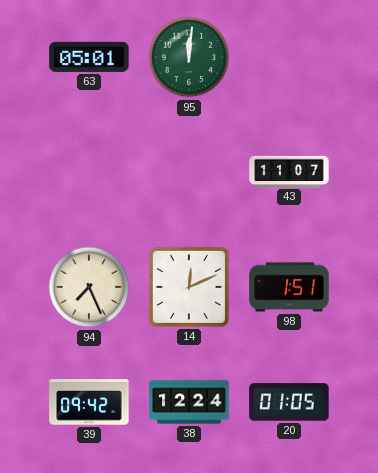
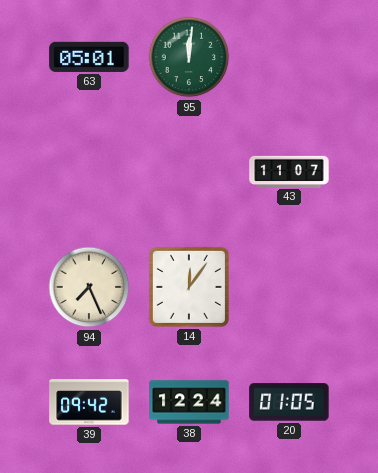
14: 12:11 -> 12:06 (189, 287)
98: 1:51 -> none (289, 287)
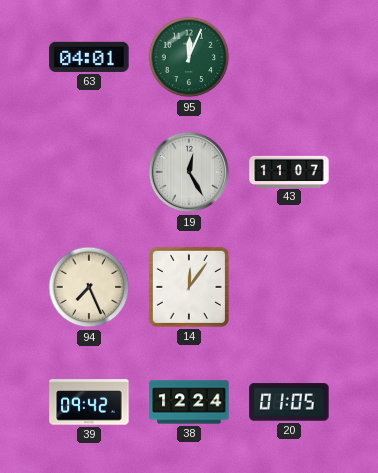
63: 05:01 -> 04:01 (89, 57)
95: 12:01 -> 12:04 (189, 57)
19: none -> 12:25 (189, 172)
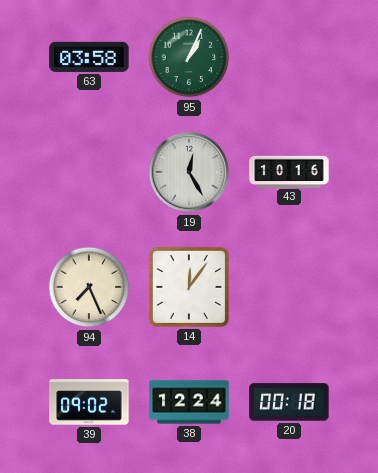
63: 04:01 -> 03:58 (89, 57)
95: 12:04 -> 1:04 (189, 57)
43: 11:07 -> 10:16 (289, 171)
39: 09:42 -> 09:02 (89, 402)
20: 01:05 -> 00:18 (289, 402)
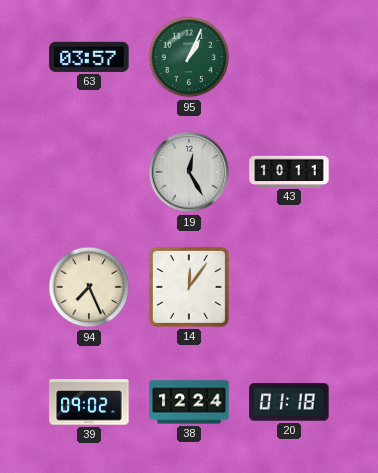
63: 03:58 -> 03:57 (89, 57)
43: 10:16 -> 10:11 (289, 171)
20: 00:18 -> 01:18 (289, 402)
